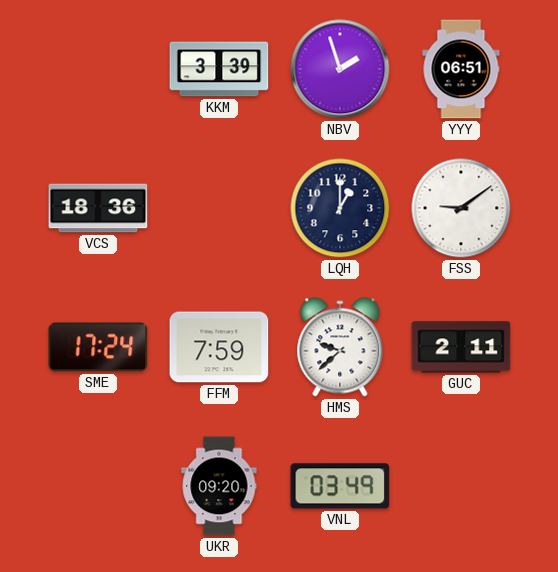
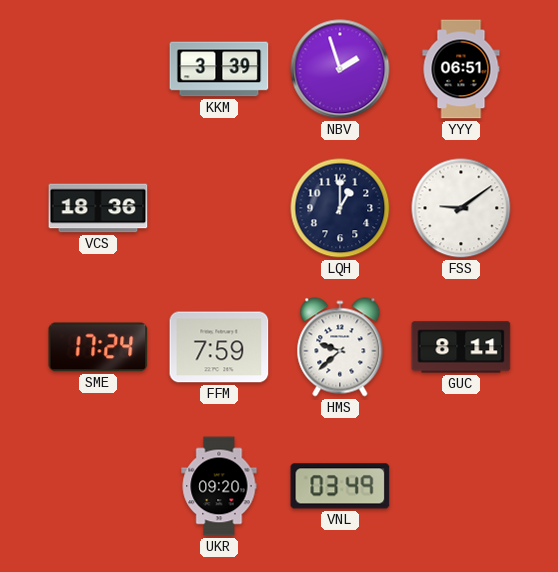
GUC: 2:11 -> 8:11 (461, 347)
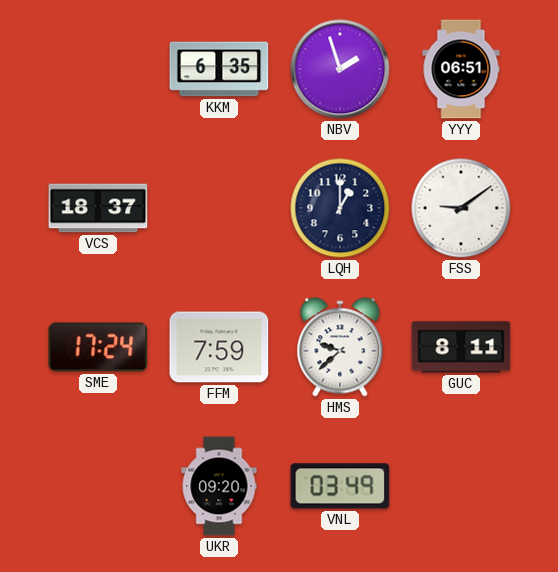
KKM: 3:39 -> 6:35 (219, 69)
VCS: 18:36 -> 18:37 (98, 208)
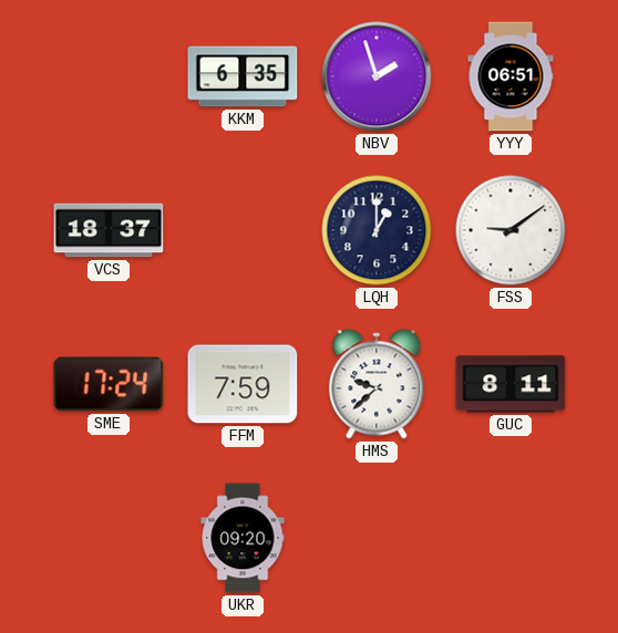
VNL: 03:49 -> none (340, 486)
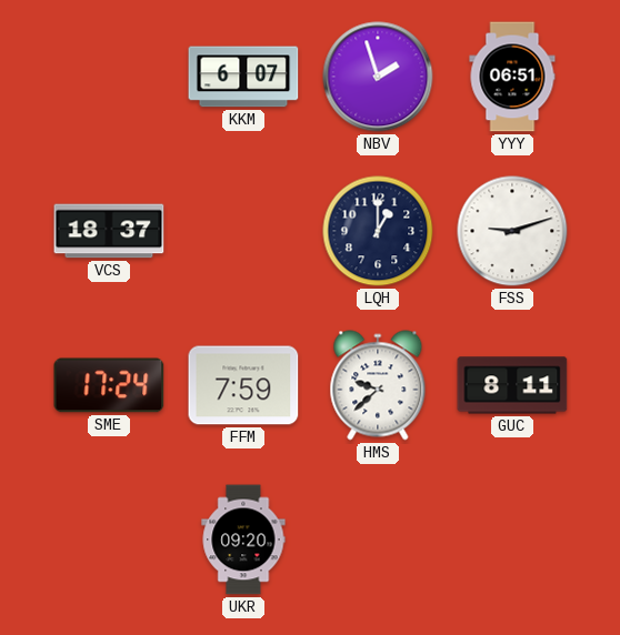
KKM: 6:35 -> 6:07 (243, 77)
FSS: 9:09 -> 9:12 (512, 231)
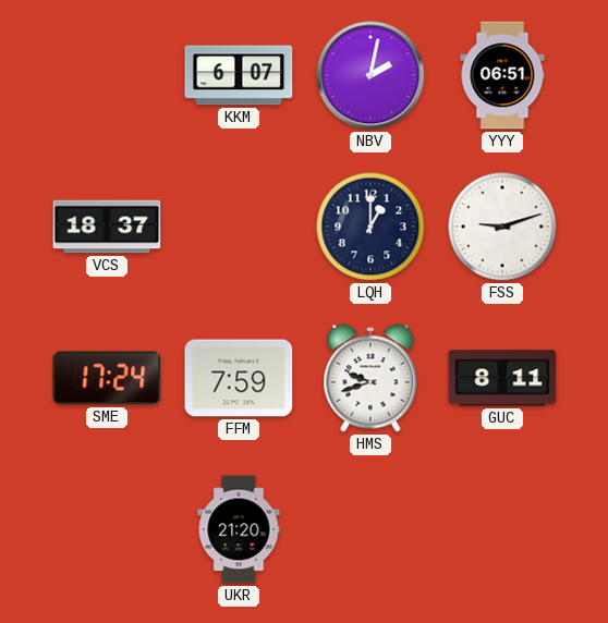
NBV: 1:57 -> 2:02 (370, 75)
HMS: 9:38 -> 9:42 (370, 378)
UKR: 09:20 -> 21:20 (239, 529)
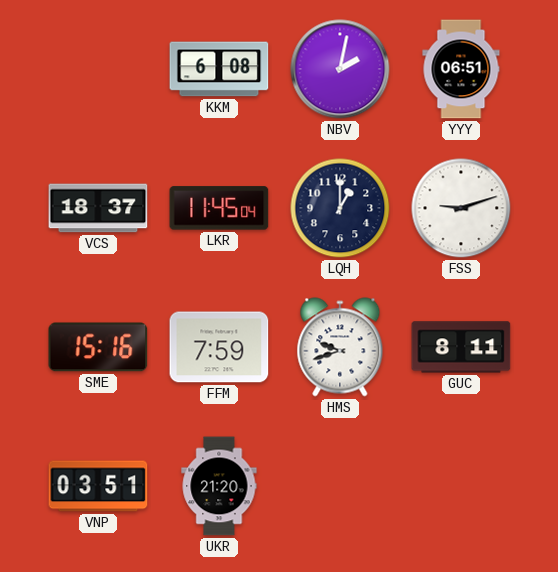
KKM: 6:07 -> 6:08 (219, 69)
LKR: none -> 11:45 (219, 208)
SME: 17:24 -> 15:16 (98, 347)
VNP: none -> 03:51 (98, 486)
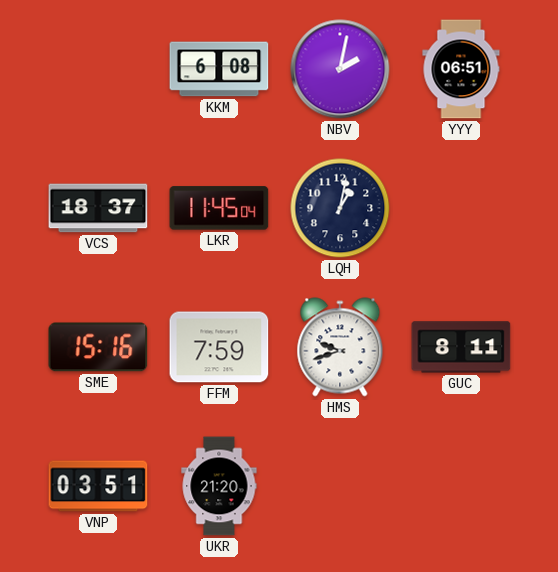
LQH: 1:00 -> 1:02 (340, 208)
FSS: 9:12 -> none (461, 208)
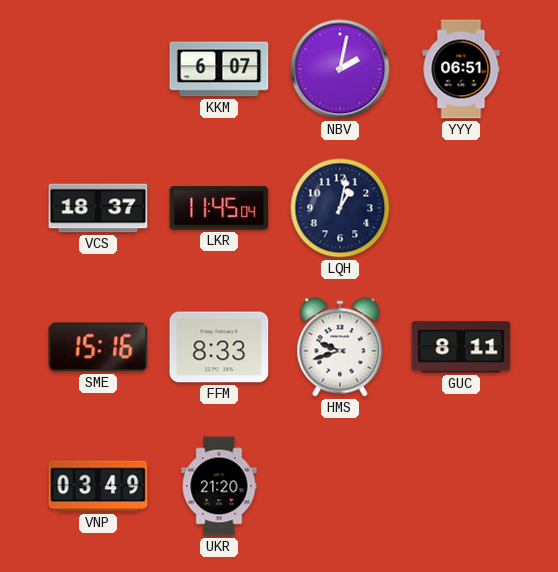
KKM: 6:08 -> 6:07 (219, 69)
FFM: 7:59 -> 8:33 (219, 347)
VNP: 03:51 -> 03:49 (98, 486)
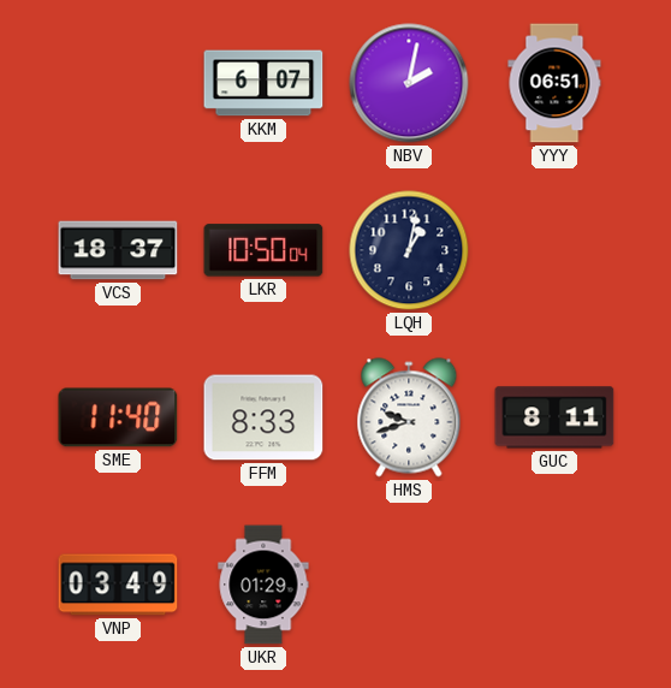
LKR: 11:45 -> 10:50 (263, 250)
SME: 15:16 -> 11:40 (118, 417)
UKR: 21:20 -> 01:29 (263, 585)
